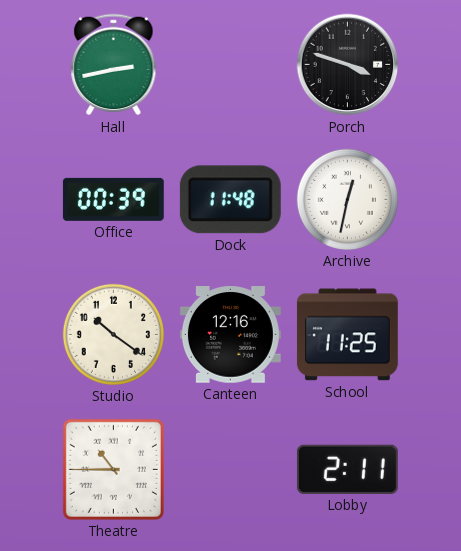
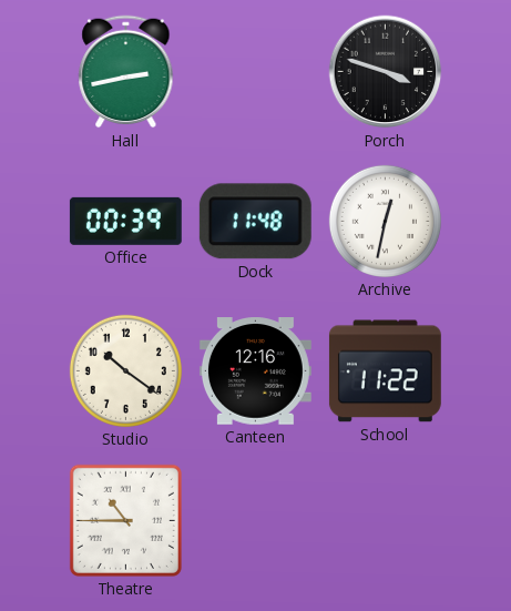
School: 11:25 -> 11:22 (385, 371)
Lobby: 2:11 -> none (347, 469)
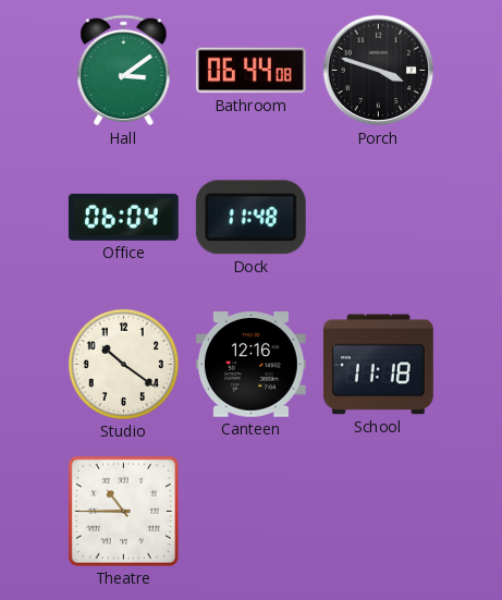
Hall: 2:43 -> 3:09 (124, 71)
Bathroom: none -> 06:44 (250, 71)
Office: 00:39 -> 06:04 (123, 217)
Archive: 12:32 -> none (385, 221)
School: 11:22 -> 11:18 (378, 365)
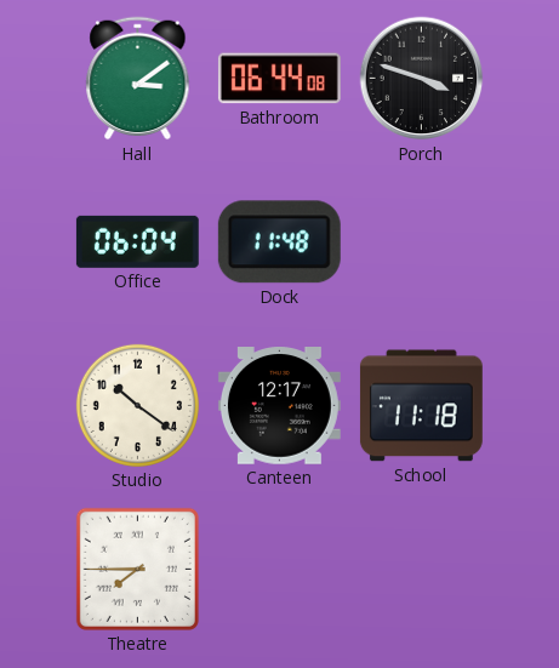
Canteen: 12:16 -> 12:17 (279, 406)
Theatre: 10:45 -> 7:45 (137, 569)
